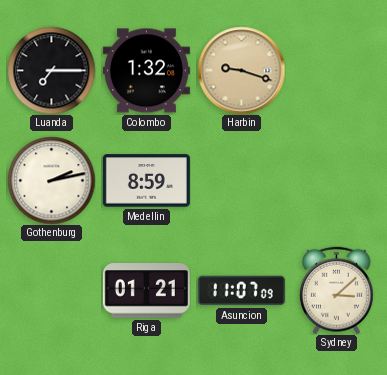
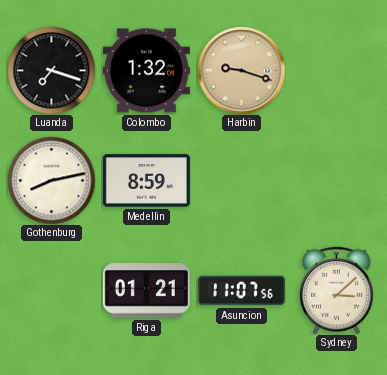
Luanda: 7:15 -> 7:18 (51, 70)
Gothenburg: 2:13 -> 8:13 (51, 180)
Asuncion: 11:07:09 -> 11:07:56 (241, 291)
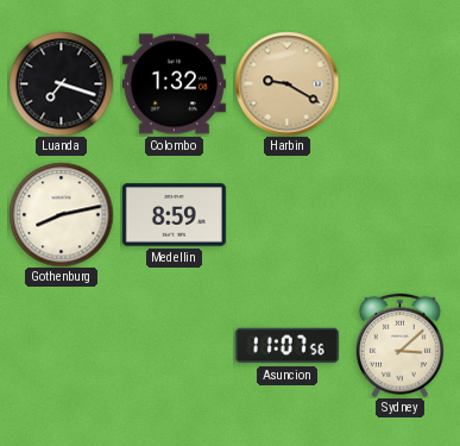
Harbin: 9:18 -> 9:20 (286, 83)
Riga: 01:21 -> none (146, 291)
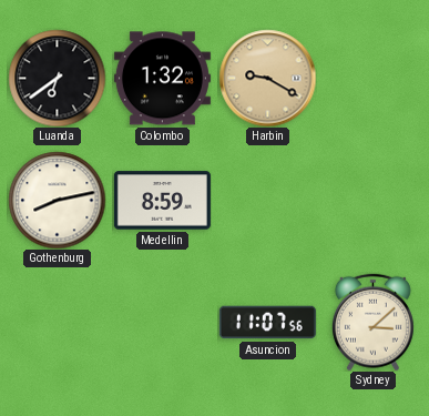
Luanda: 7:18 -> 6:39 (57, 78)
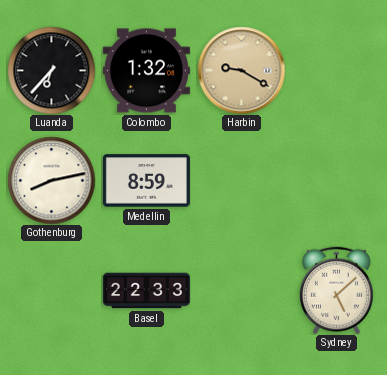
Luanda: 6:39 -> 6:37 (51, 70)
Basel: none -> 22:33 (146, 291)
Asuncion: 11:07 -> none (267, 323)
Sydney: 3:08 -> 5:08 (336, 290)
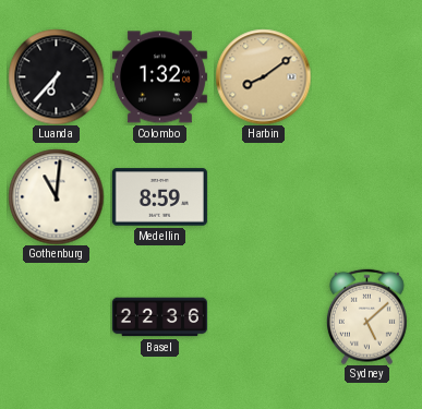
Harbin: 9:20 -> 8:09 (263, 76)
Gothenburg: 8:13 -> 11:01 (56, 196)
Basel: 22:33 -> 22:36 (159, 317)
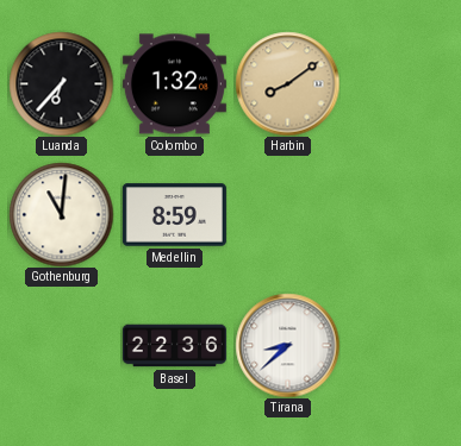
Tirana: none -> 8:38 (287, 345)
Sydney: 5:08 -> none (366, 316)
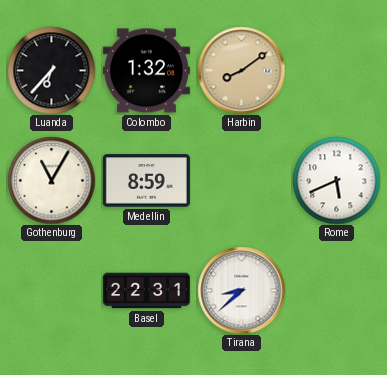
Gothenburg: 11:01 -> 11:05 (51, 180)
Rome: none -> 5:41 (336, 180)
Basel: 22:36 -> 22:31 (146, 291)
